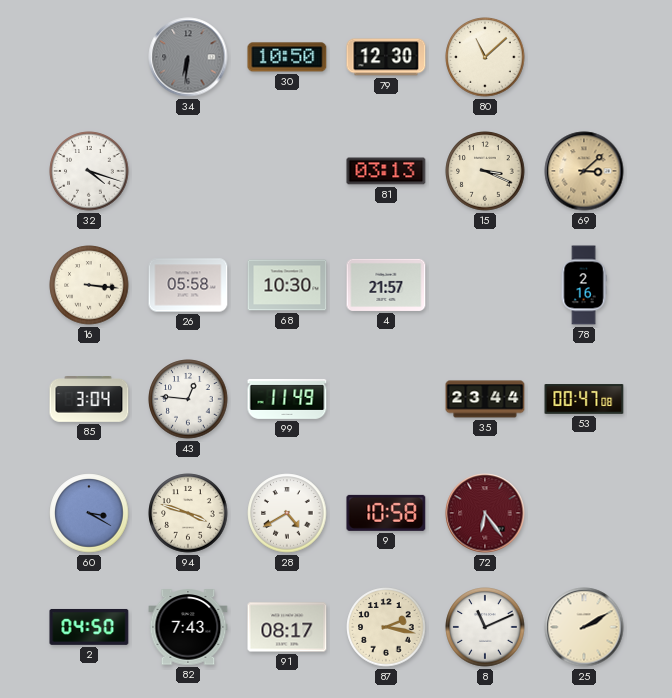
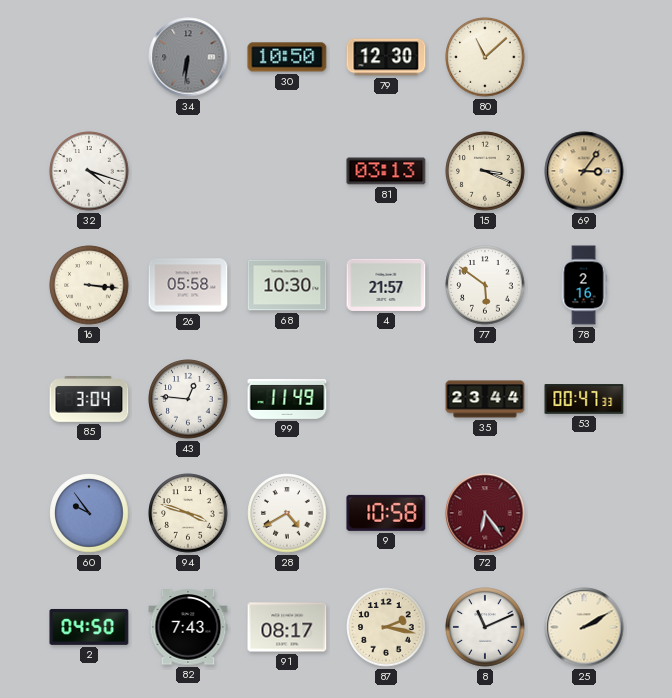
69: 3:08 -> 3:06 (584, 171)
77: none -> 5:51 (485, 285)
53: 00:47:08 -> 00:47:33 (584, 399)
60: 3:20 -> 9:54 (89, 513)
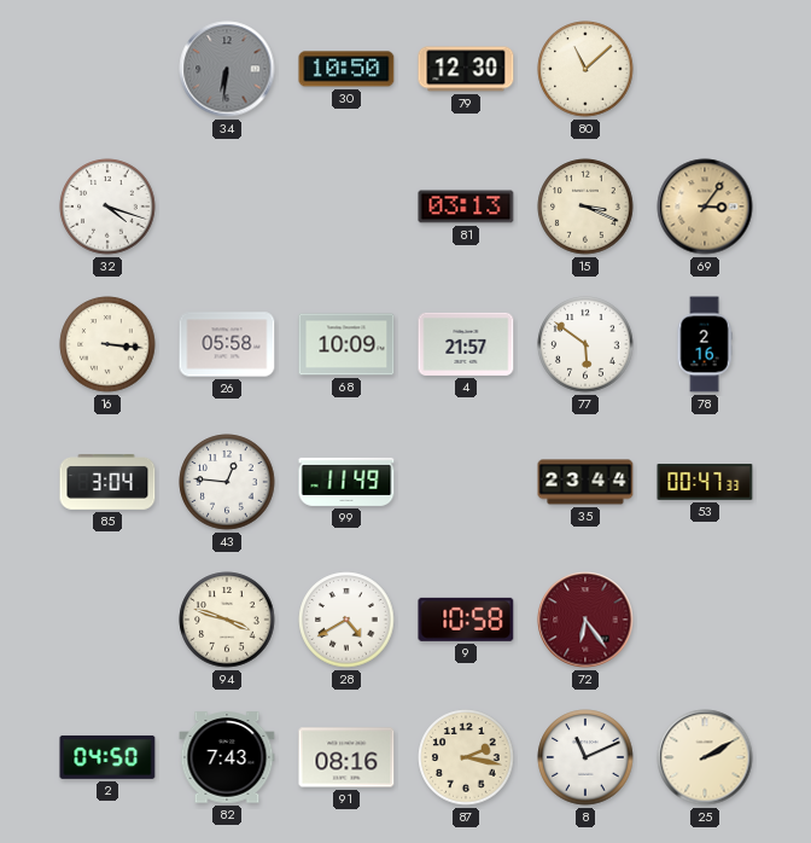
68: 10:30 -> 10:09 (346, 344)
60: 9:54 -> none (89, 513)
91: 08:17 -> 08:16 (346, 757)
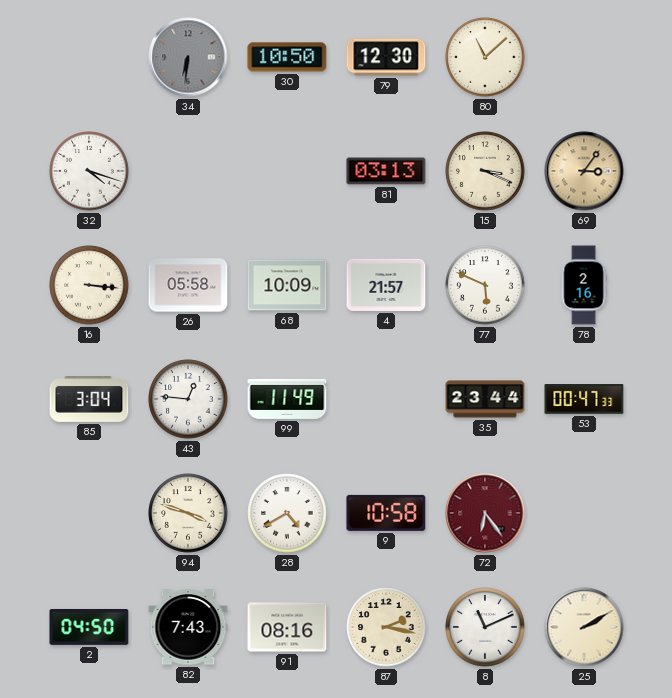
77: 5:51 -> 5:49 (485, 285)
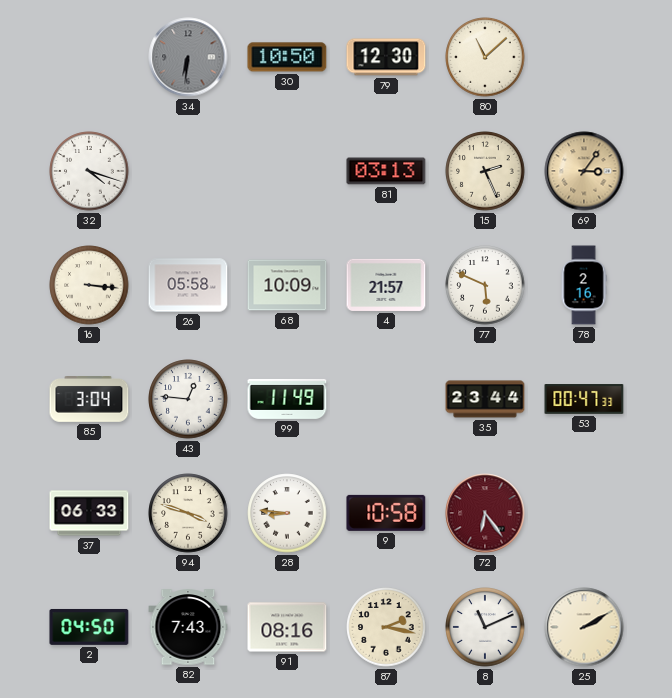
15: 3:19 -> 2:26 (485, 171)
37: none -> 06:33 (89, 513)
28: 4:40 -> 8:46 (287, 513)
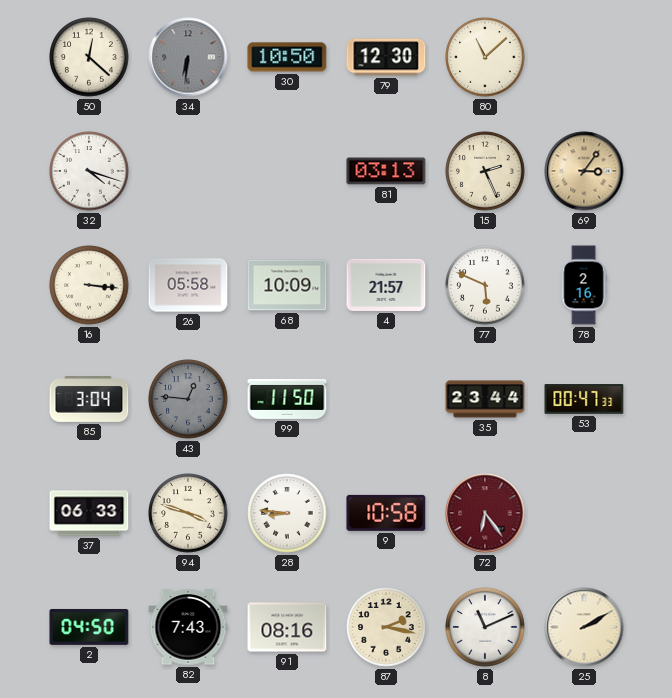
50: none -> 12:22 (89, 57)
43 dial: white -> grey (188, 399)
99: 11:49 -> 11:50 (287, 399)
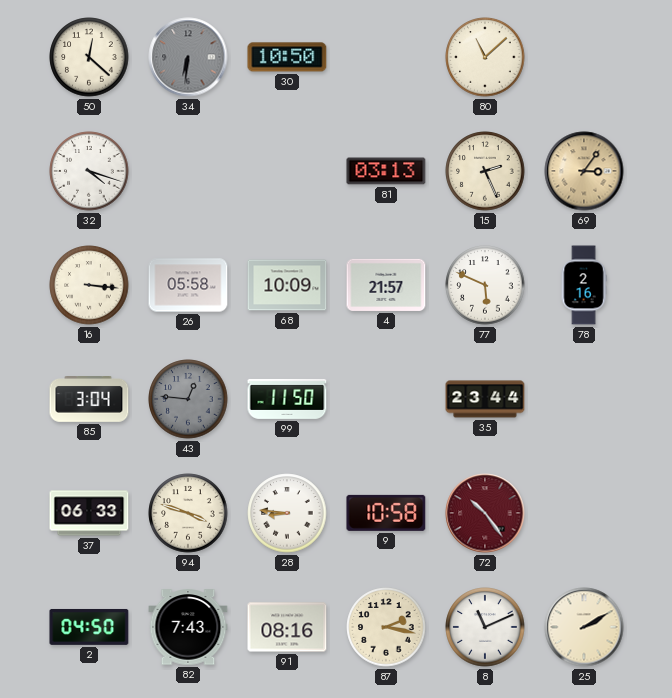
79: 12:30 -> none (386, 57)
53: 00:47 -> none (584, 399)
72: 6:24 -> 10:24 (485, 513)
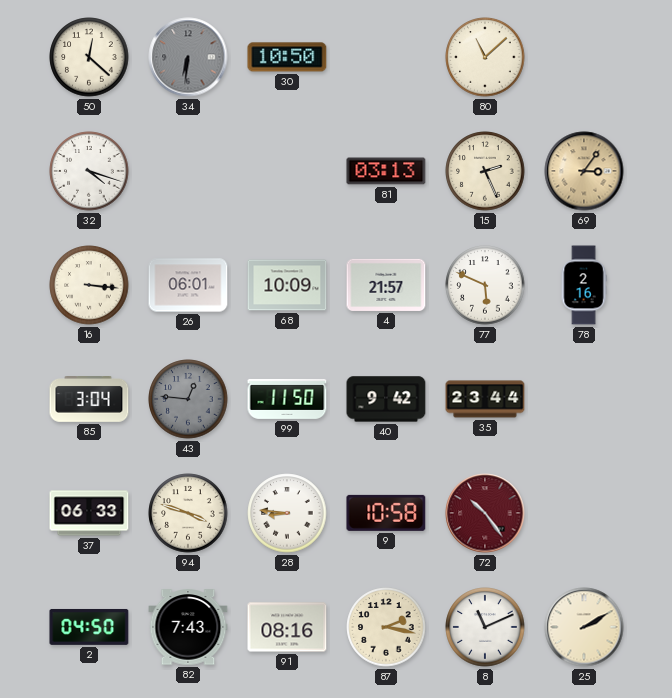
26: 05:58 -> 06:01 (188, 285)
40: none -> 9:42 (386, 399)
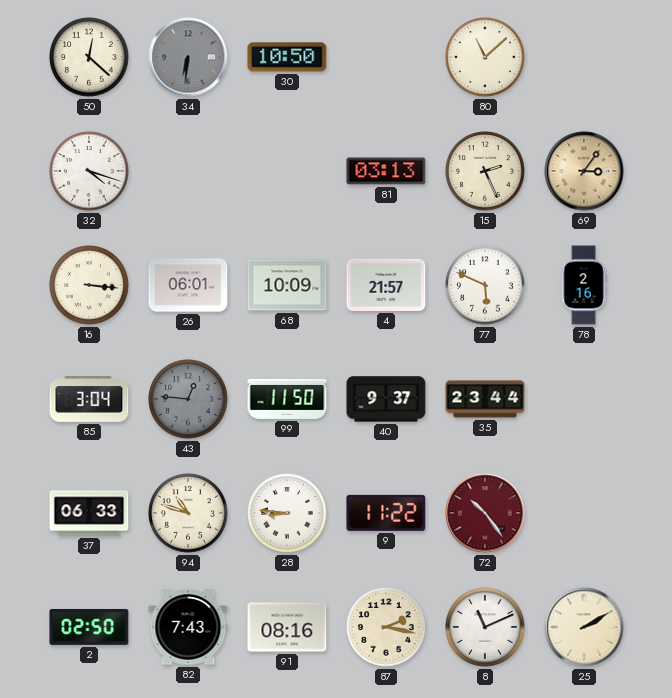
40: 9:42 -> 9:37 (386, 399)
94: 3:48 -> 10:48 (188, 513)
9: 10:58 -> 11:22 (386, 513)
2: 04:50 -> 02:50 (89, 627)
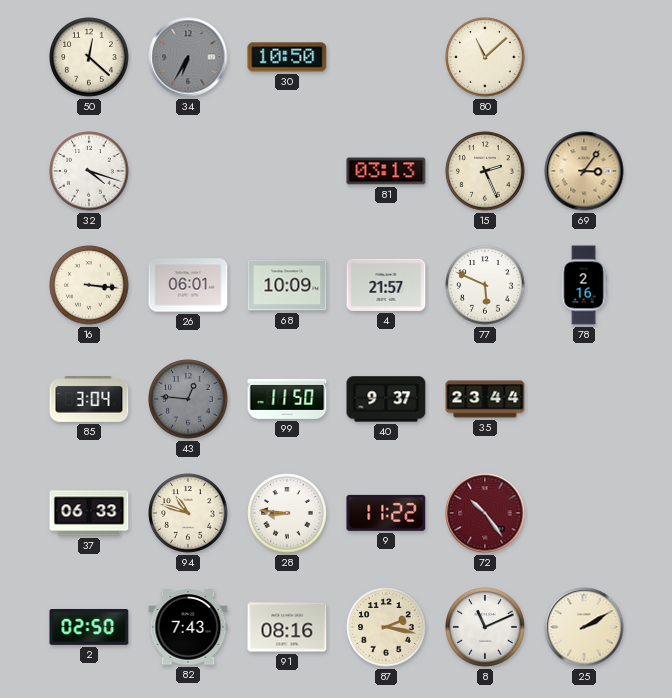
34: 6:31 -> 6:35 (188, 57)
